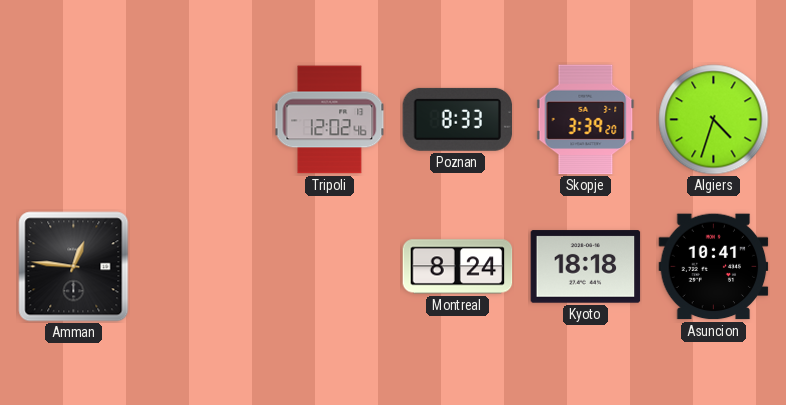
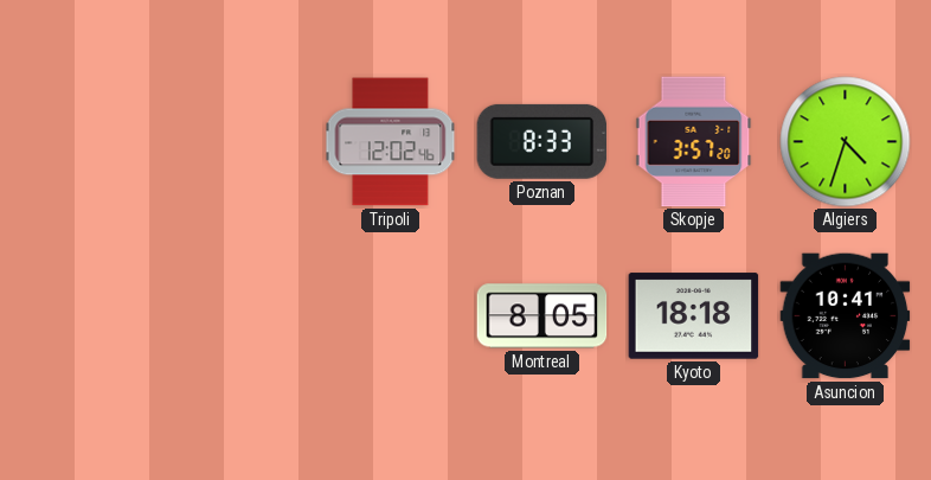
Skopje: 3:39 -> 3:57 (694, 142)
Amman: 12:46 -> none (74, 267)
Montreal: 8:24 -> 8:05 (542, 316)
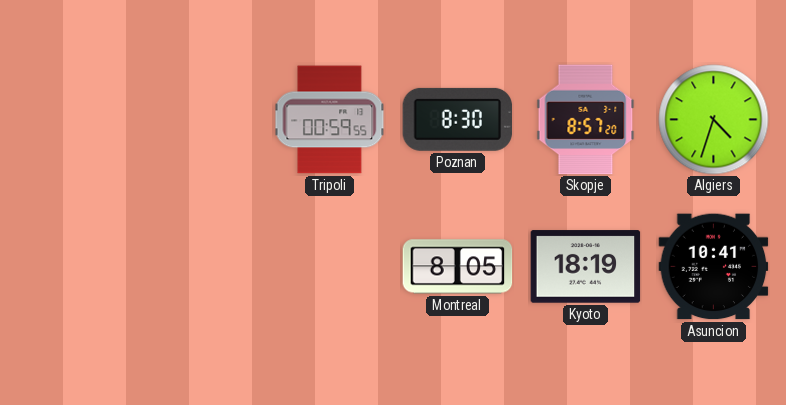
Tripoli: 12:02 -> 00:59 (330, 120)
Poznan: 8:33 -> 8:30 (458, 119)
Skopje: 3:57 -> 8:57 (586, 120)
Kyoto: 18:18 -> 18:19 (586, 267)
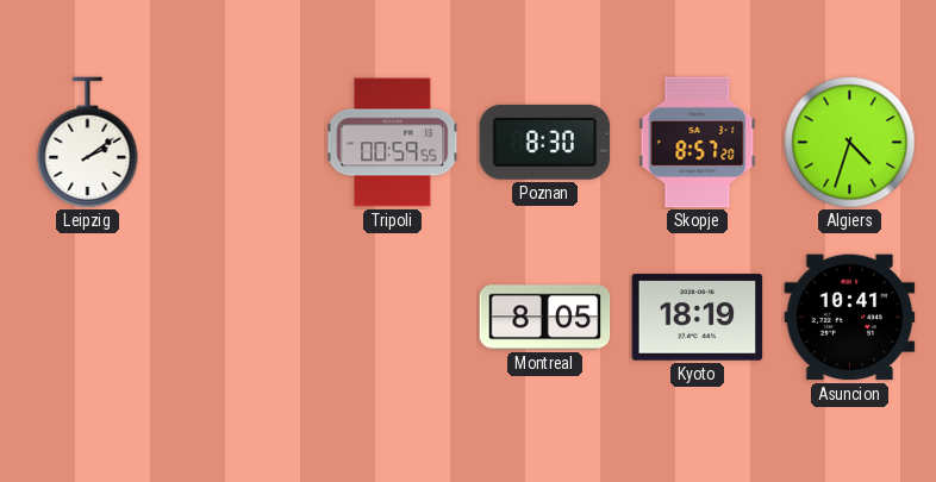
Leipzig: none -> 2:09 (88, 143)
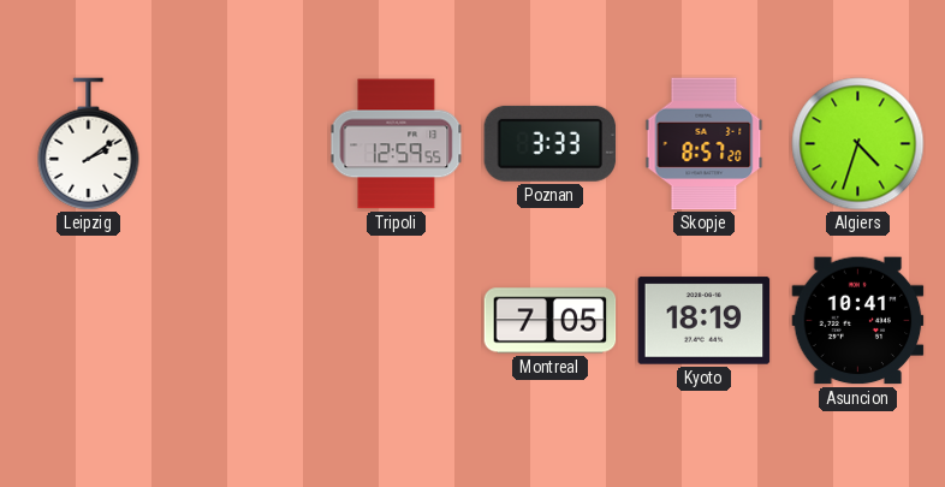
Tripoli: 00:59 -> 12:59 (397, 144)
Poznan: 8:30 -> 3:33 (551, 143)
Montreal: 8:05 -> 7:05 (551, 321)
